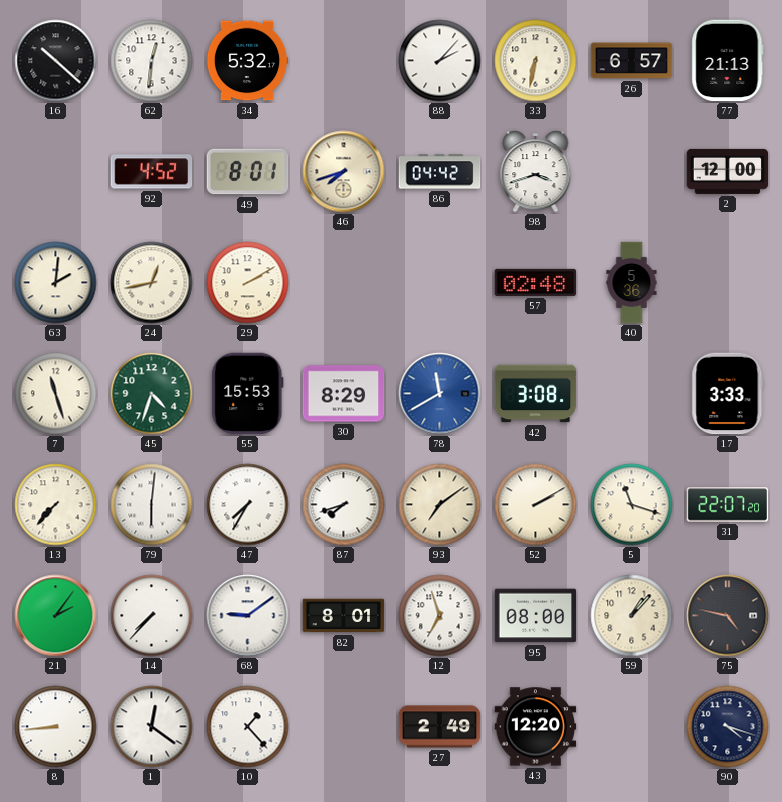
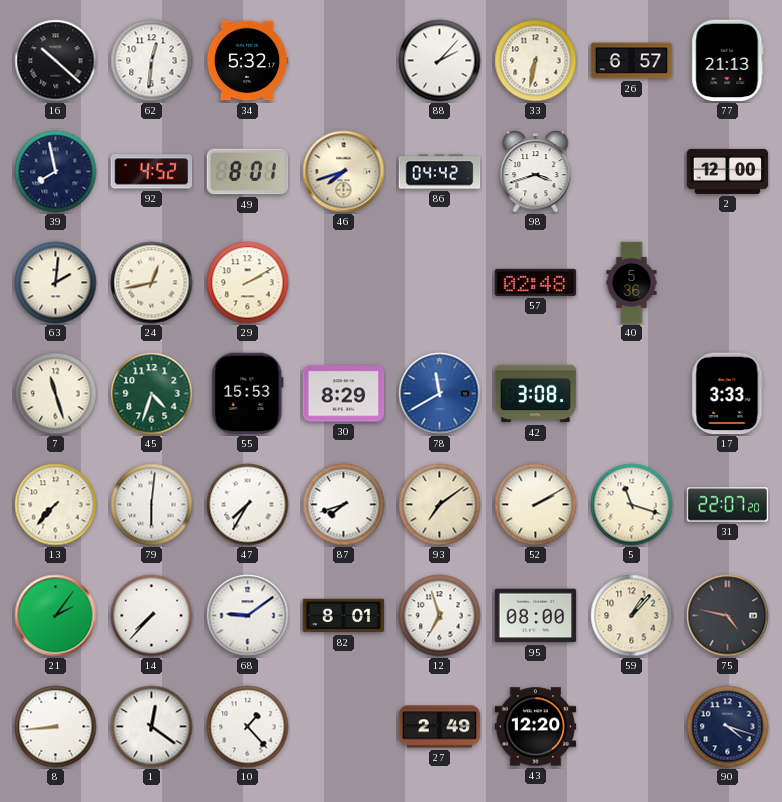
39: none -> 7:58 (56, 172)
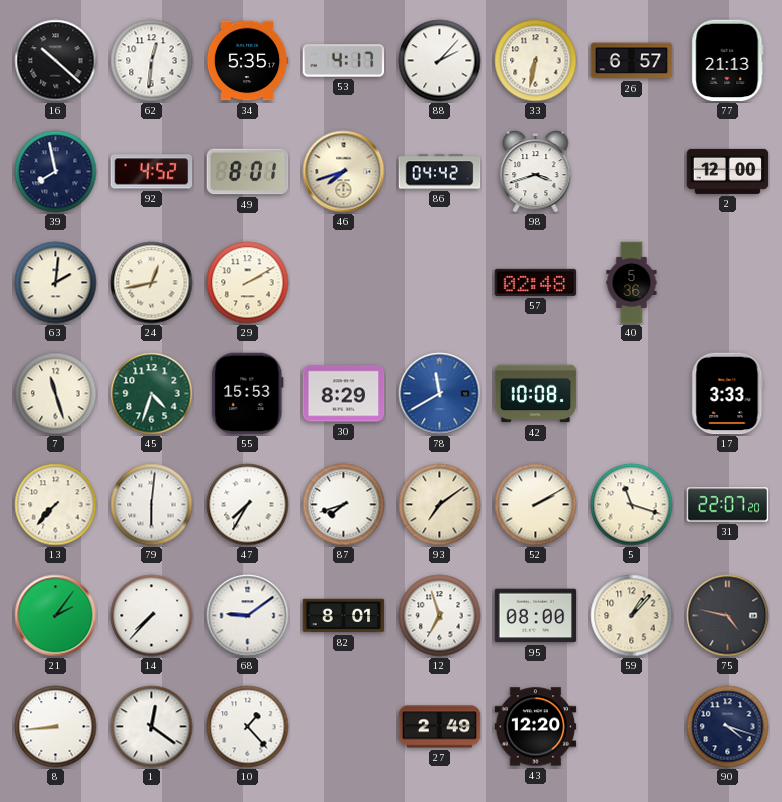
34: 5:32 -> 5:35 (247, 61)
53: none -> 4:17 (344, 61)
42: 3:08 -> 10:08 (536, 394)
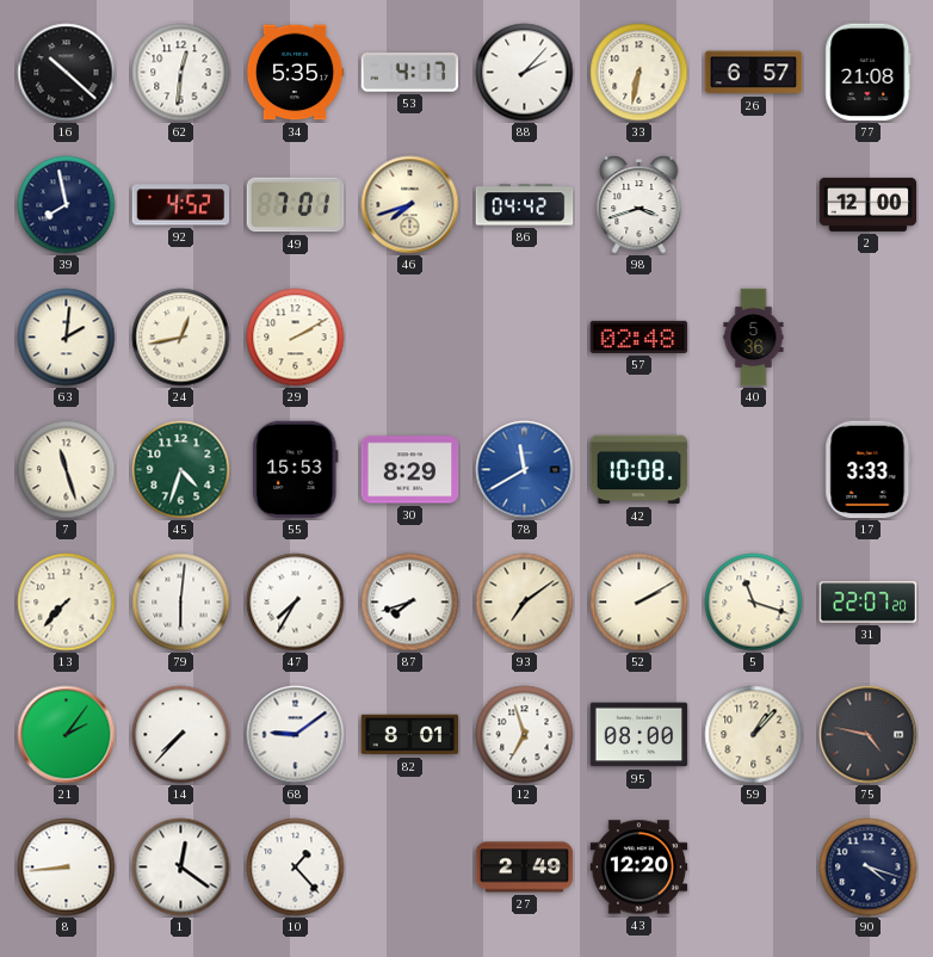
77: 21:13 -> 21:08 (869, 73)
49: 8:01 -> 7:01 (296, 205)
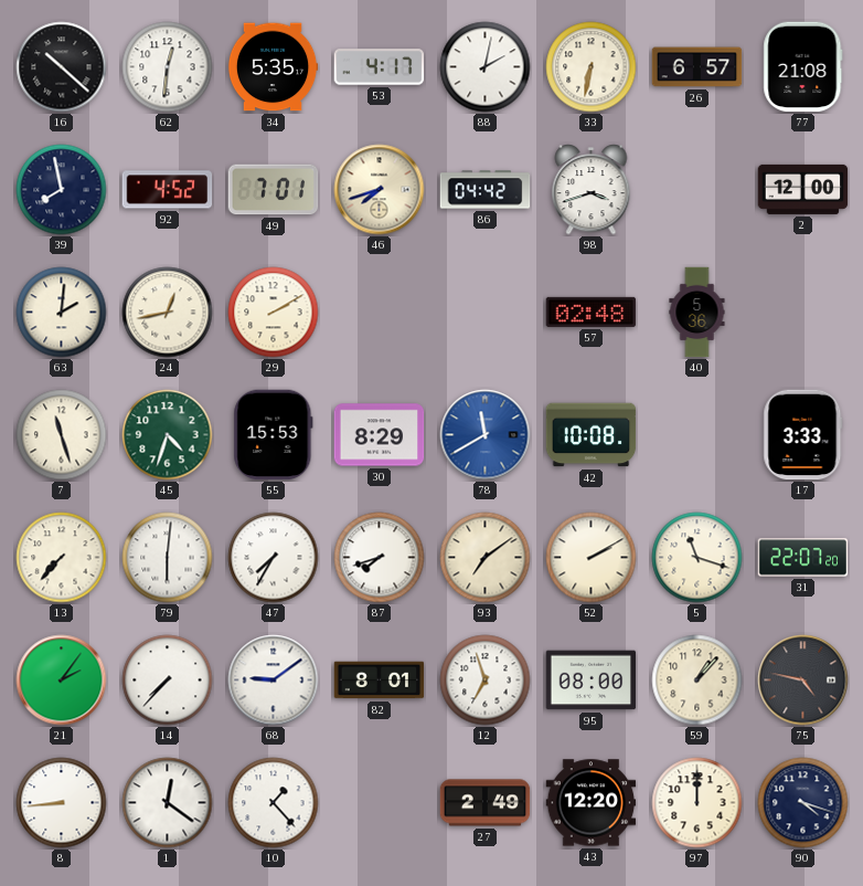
88: 2:07 -> 2:02 (486, 67)
97: none -> 12:00 (697, 803)
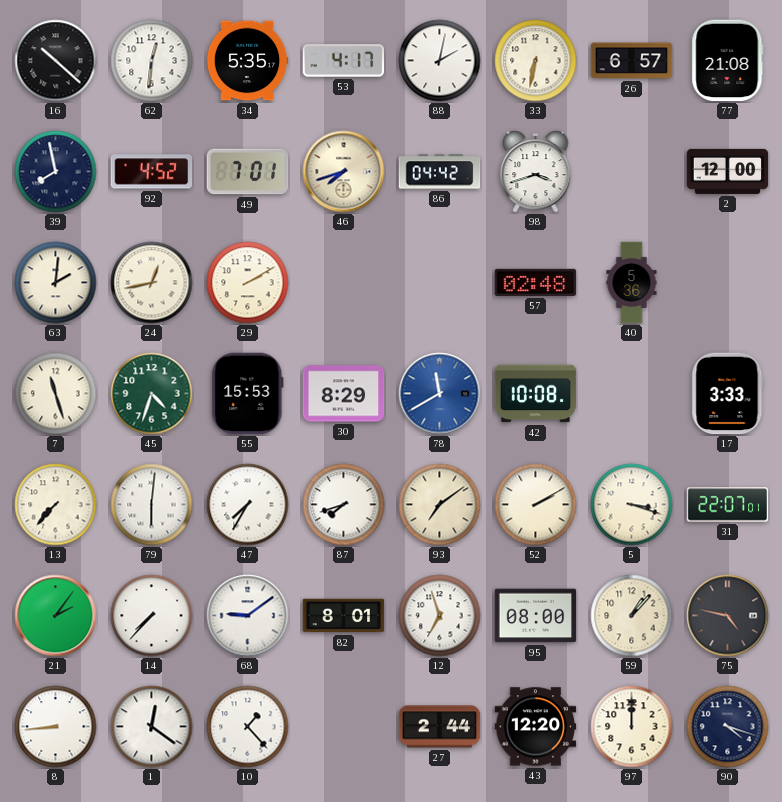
5: 11:18 -> 3:18 (632, 505)
31: 22:07:20 -> 22:07:01 (728, 505)
27: 2:49 -> 2:44 (440, 727)
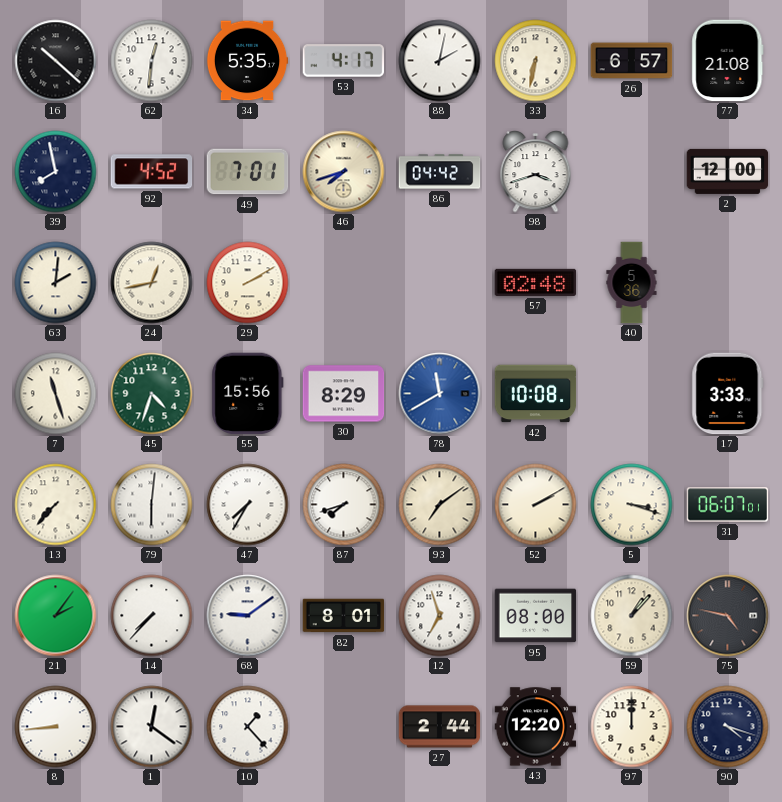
55: 15:53 -> 15:56 (248, 394)
31: 22:07 -> 06:07 (728, 505)
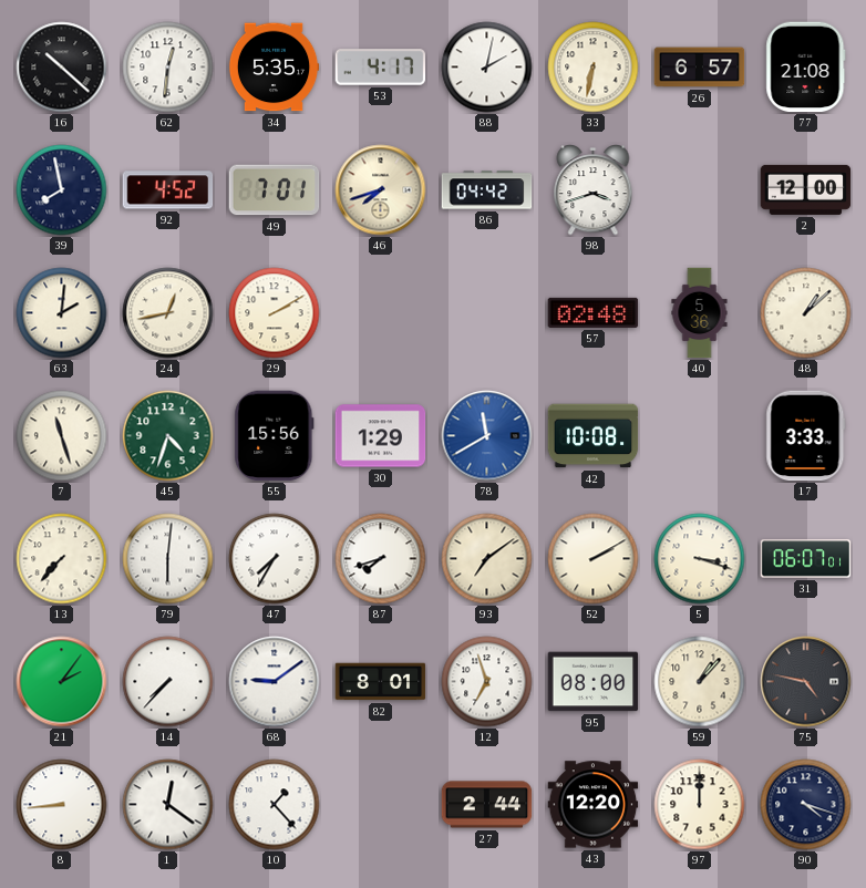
48: none -> 1:08 (806, 313)
30: 8:29 -> 1:29 (381, 436)
